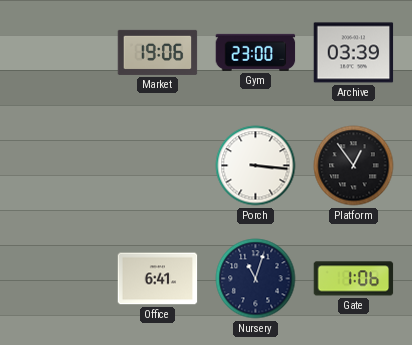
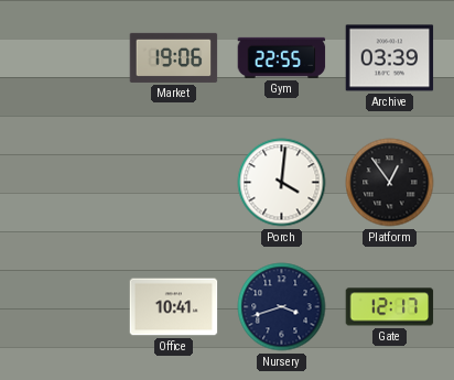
Gym: 23:00 -> 22:55 (282, 57)
Porch: 3:16 -> 4:01 (282, 183)
Office: 6:41 -> 10:41 (174, 307)
Nursery: 11:03 -> 3:42 (282, 307)
Gate: 1:06 -> 12:17 (390, 307)
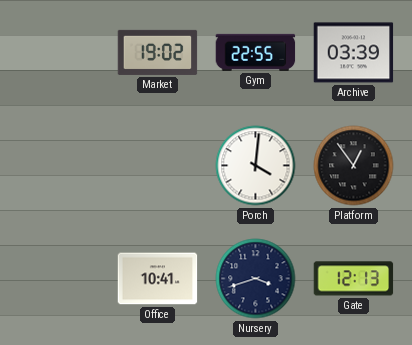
Market: 19:06 -> 19:02 (158, 52)
Gate: 12:17 -> 12:13 (354, 279)
